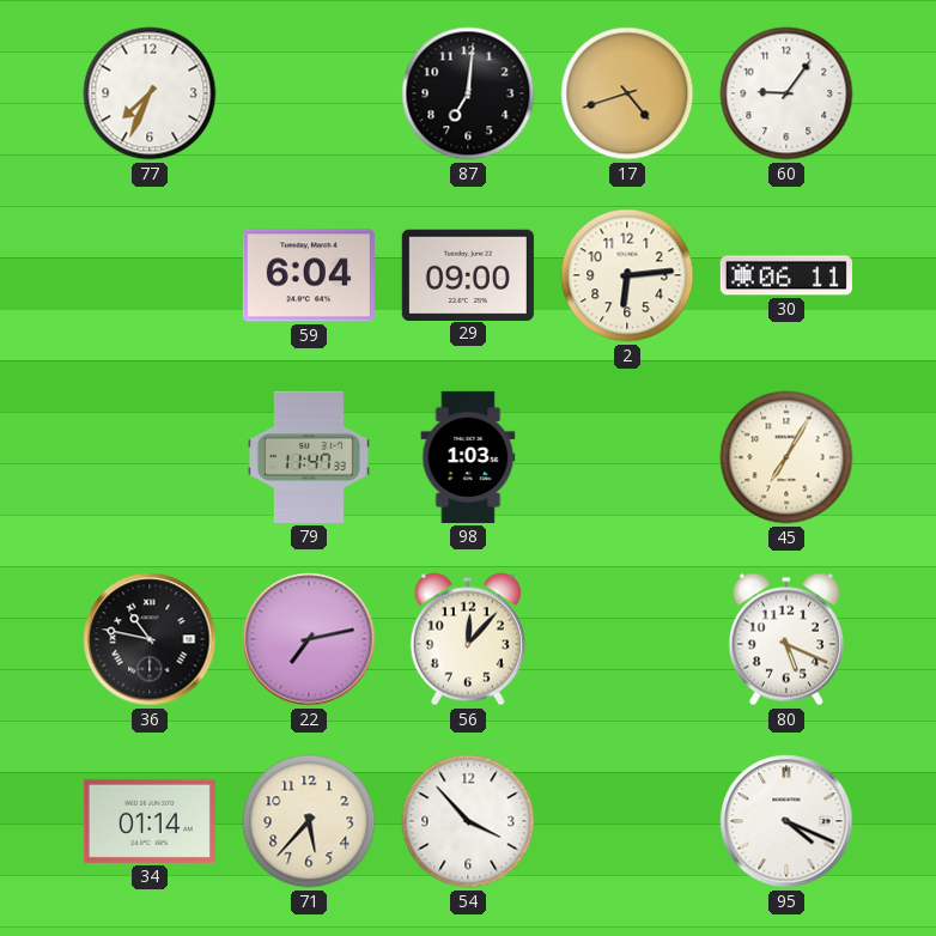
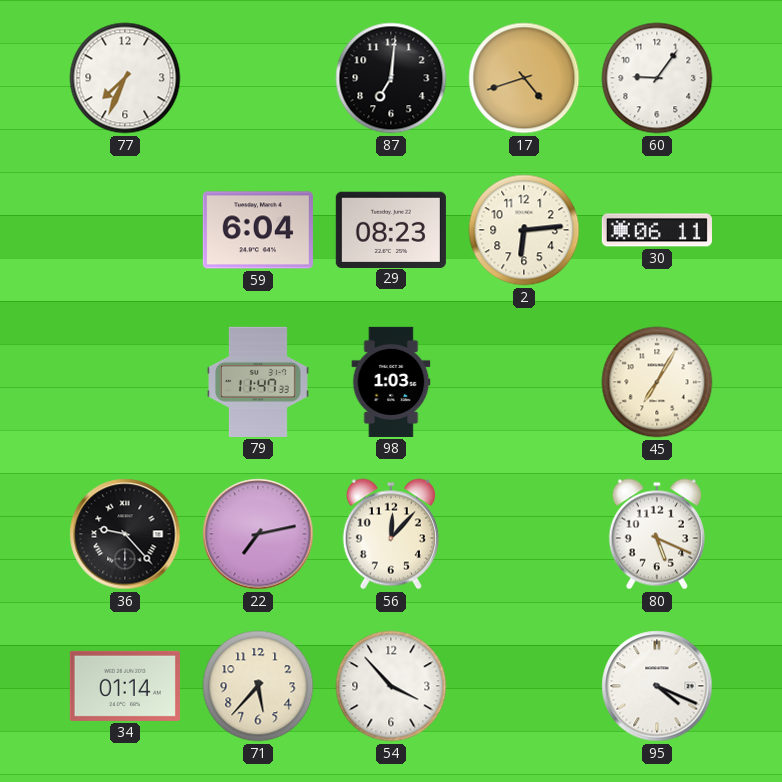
29: 09:00 -> 08:23 (391, 229)
36: 10:47 -> 9:23 (125, 534)
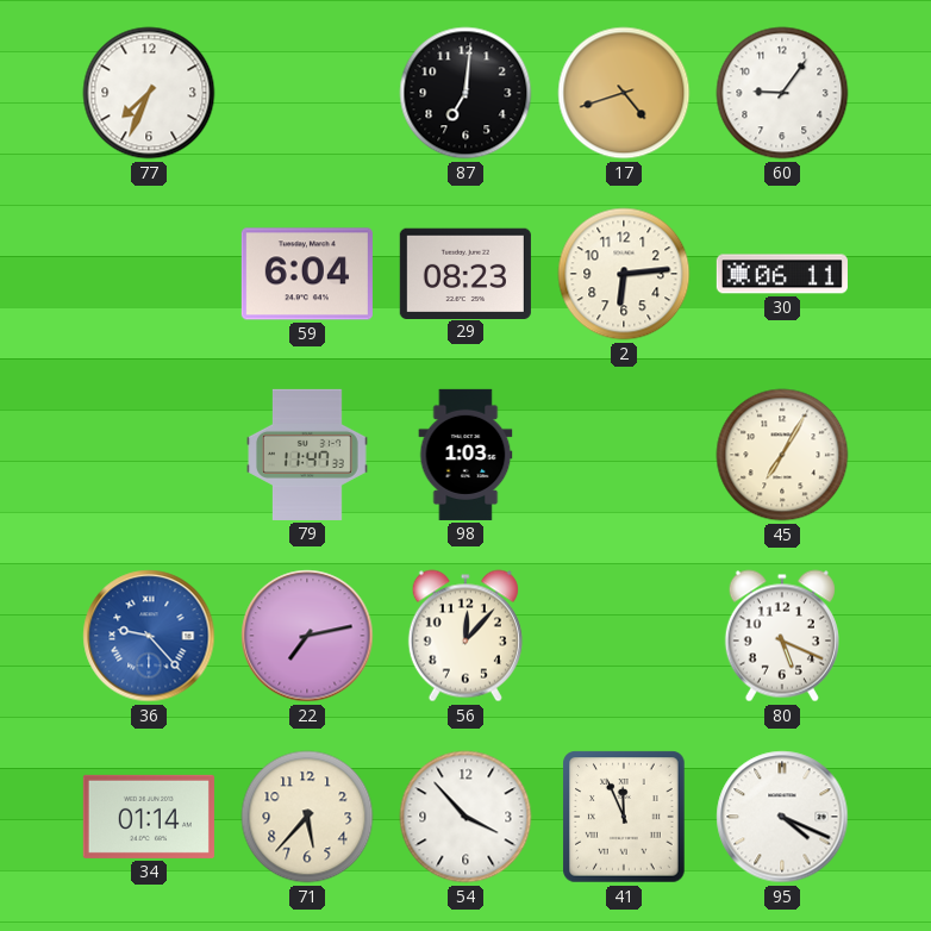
36 dial: black -> blue (149, 636)
41: none -> 11:56 (624, 817)
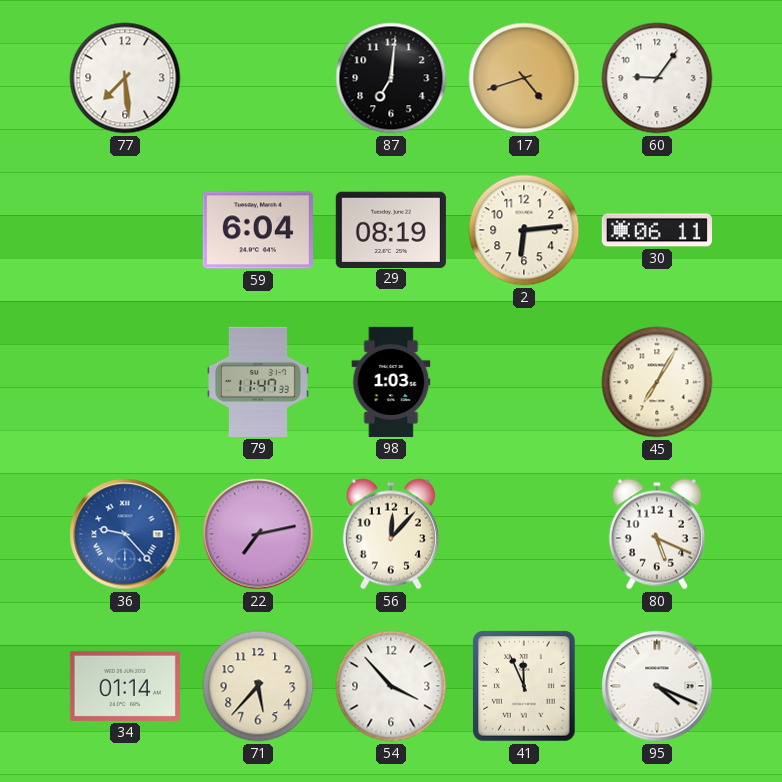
77: 7:34 -> 7:29 (125, 78)
29: 08:23 -> 08:19 (391, 229)
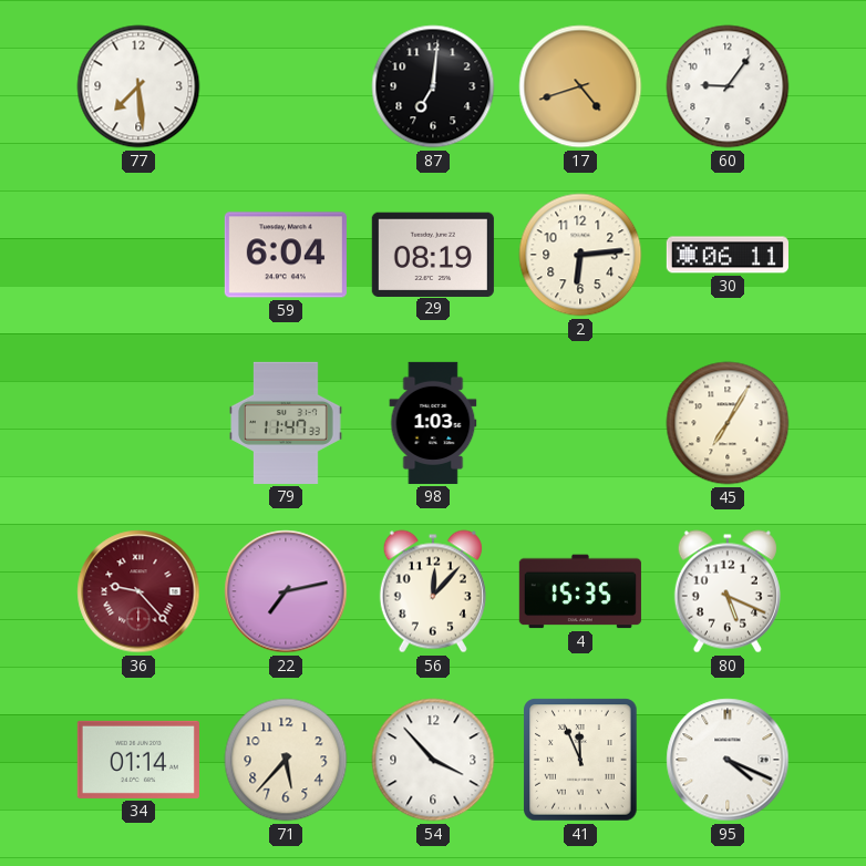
36 dial: blue -> burgundy (138, 591)
4: none -> 15:35 (580, 591)
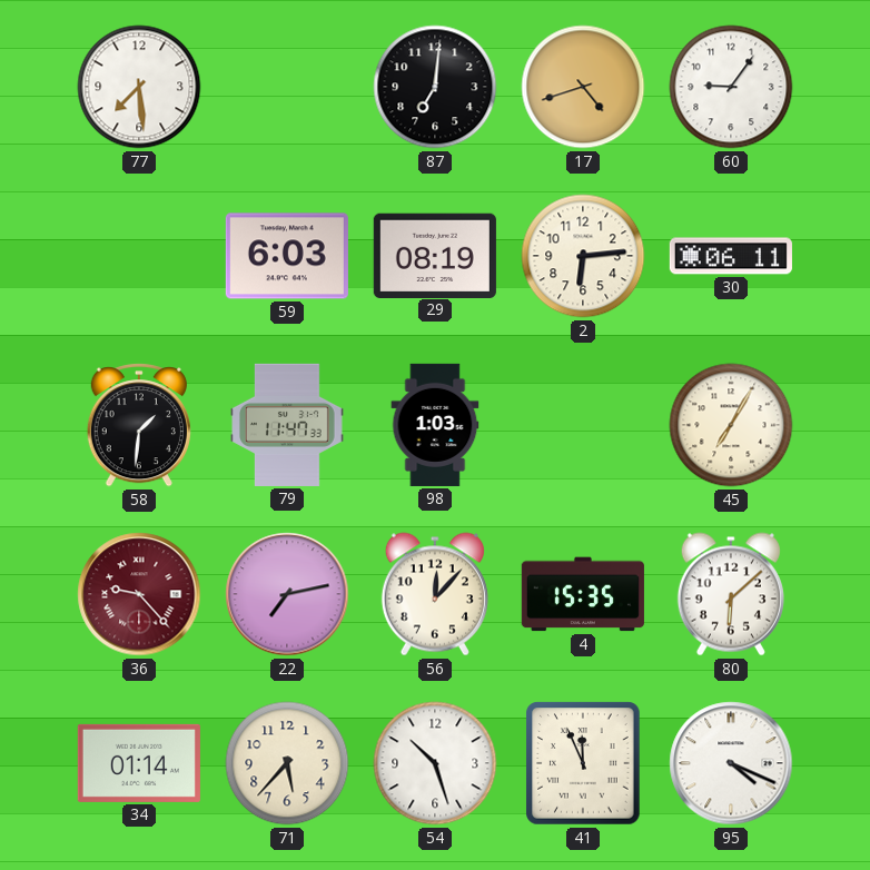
59: 6:04 -> 6:03 (287, 256)
58: none -> 1:31 (139, 425)
80: 5:19 -> 6:08 (731, 594)
54: 3:53 -> 10:27 (435, 763)
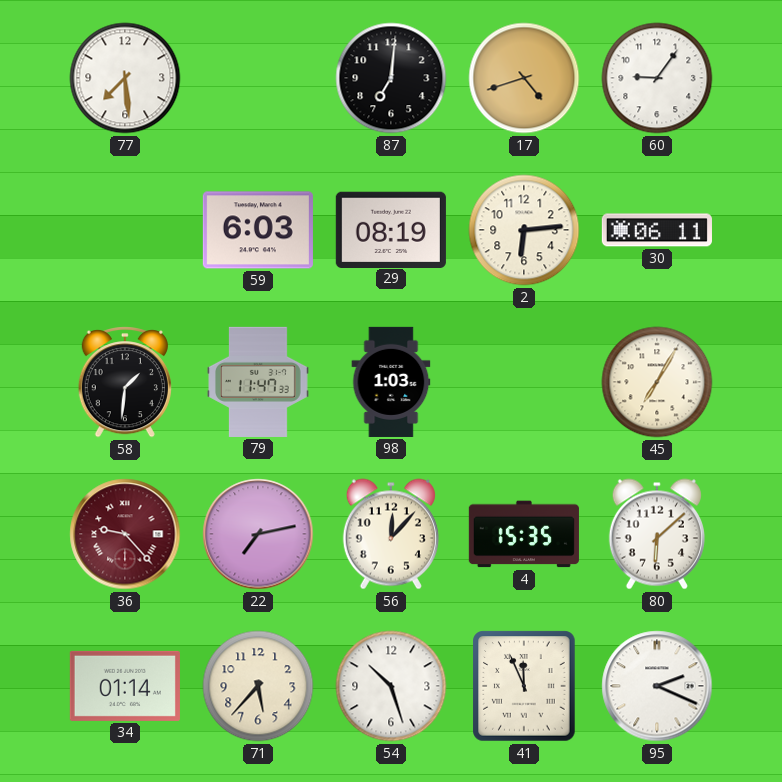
95: 4:19 -> 2:19 (657, 686)
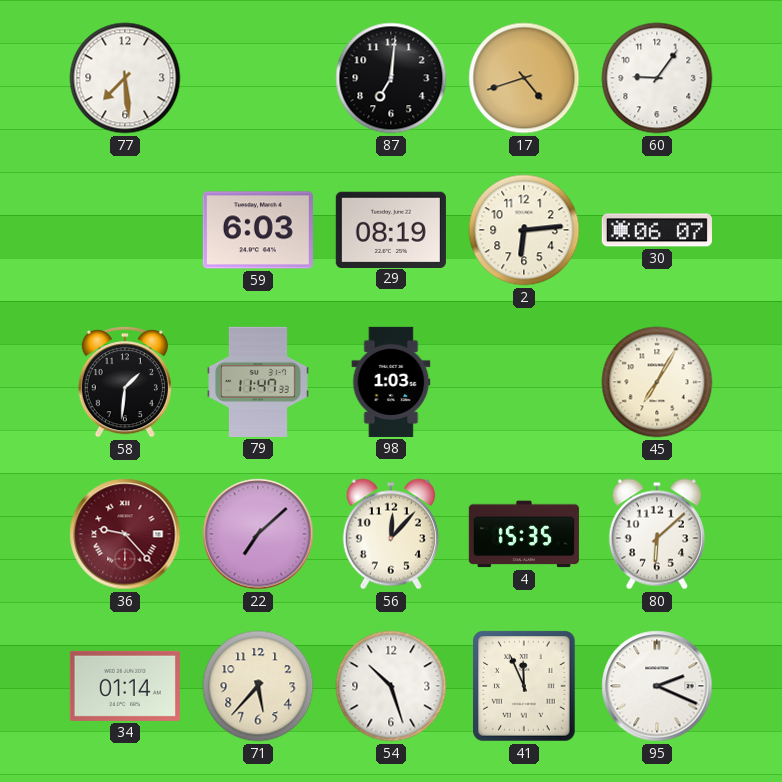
30: 06:11 -> 06:07 (657, 230)
22: 7:13 -> 7:08 (258, 534)
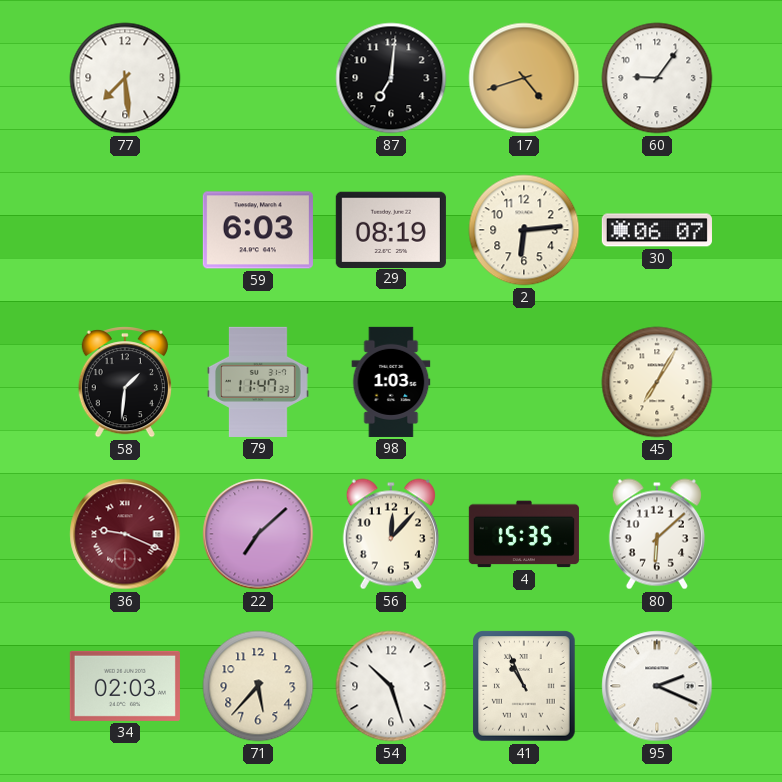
36: 9:23 -> 9:19 (125, 534)
34: 01:14 -> 02:03 (125, 686)
41: 11:56 -> 10:56 (524, 686)
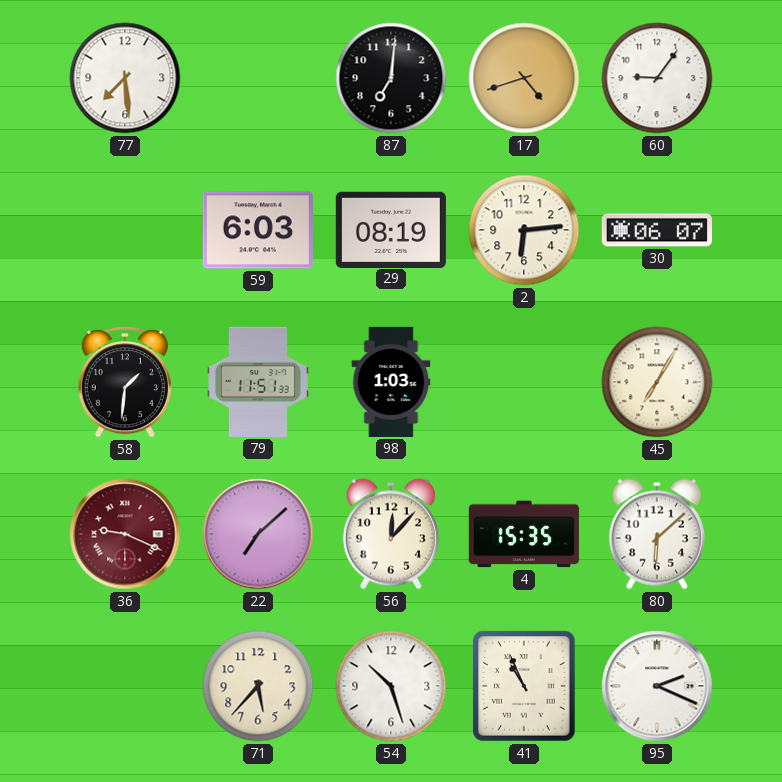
79: 11:47 -> 11:51 (259, 382)
34: 02:03 -> none (125, 686)
